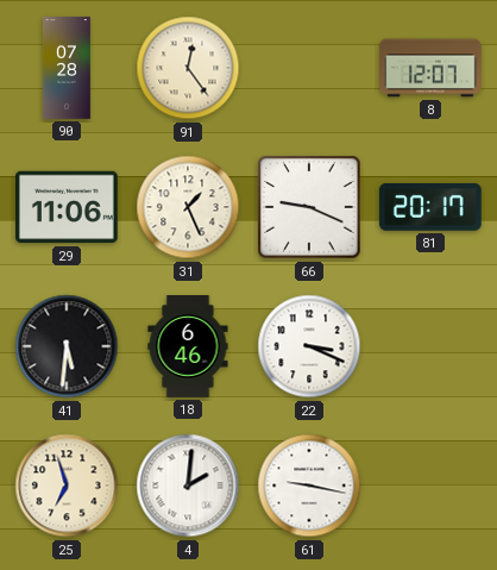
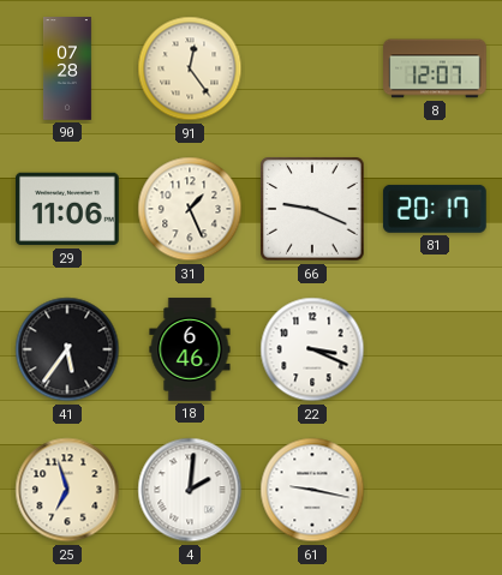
41: 5:31 -> 5:36 (67, 349)
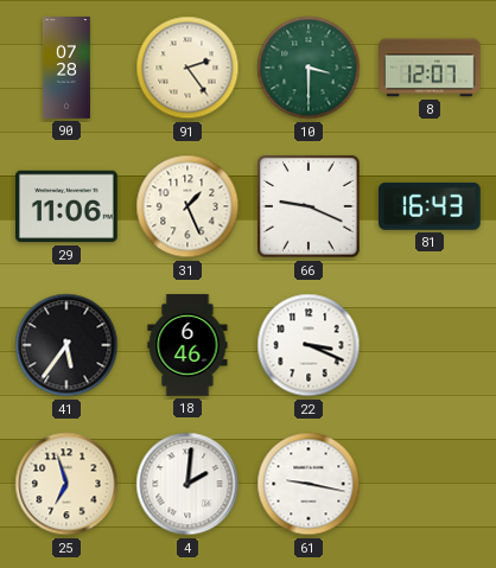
91: 12:24 -> 2:24 (187, 68)
10: none -> 3:30 (309, 68)
81: 20:17 -> 16:43 (430, 206)
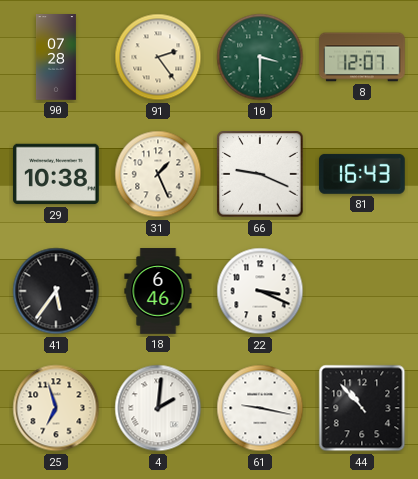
29: 11:06 -> 10:38 (57, 174)
44: none -> 10:53 (362, 408)
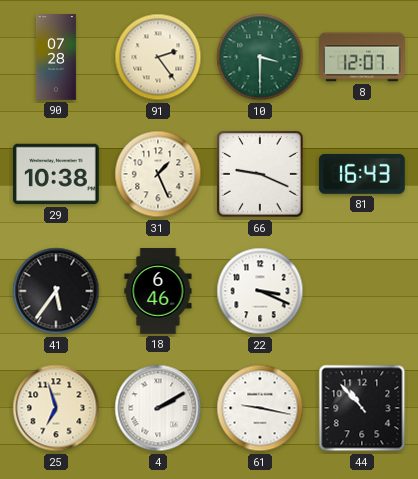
4: 2:01 -> 2:10 (158, 408)
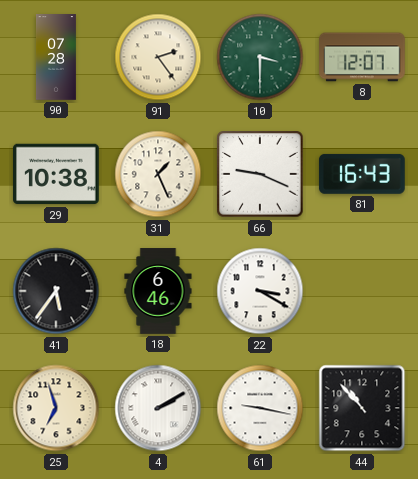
22: 3:19 -> 3:20 (260, 291)
